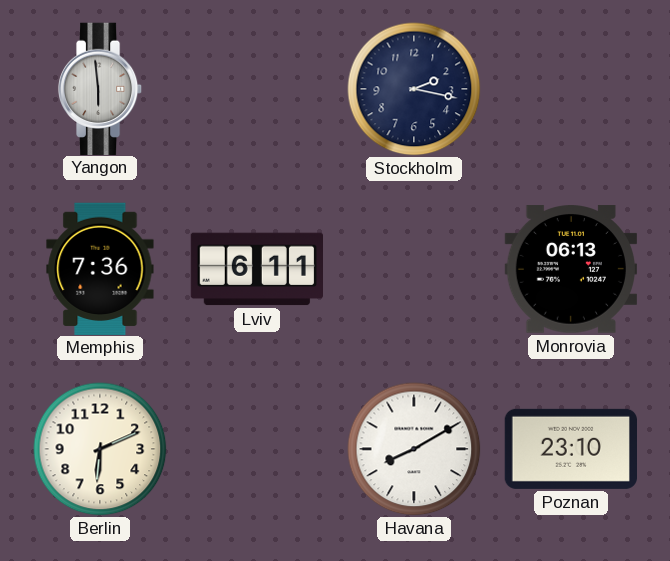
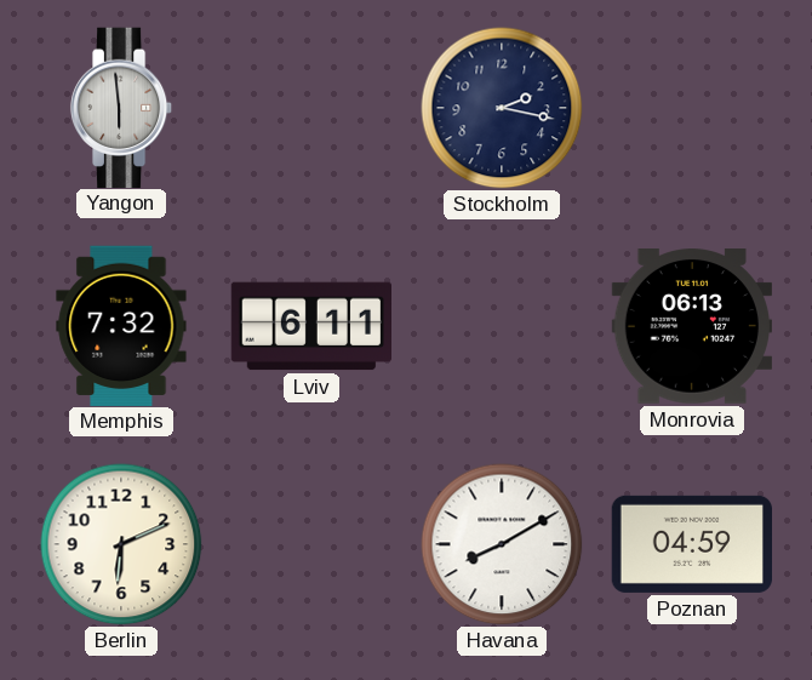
Memphis: 7:36 -> 7:32 (121, 325)
Poznan: 23:10 -> 04:59 (691, 544)
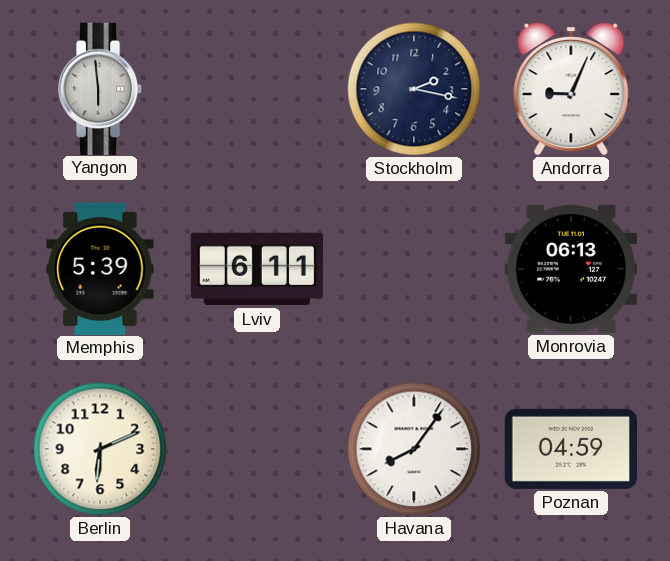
Andorra: none -> 9:04 (571, 90)
Memphis: 7:32 -> 5:39 (100, 268)
Havana: 8:10 -> 8:06 (414, 449)
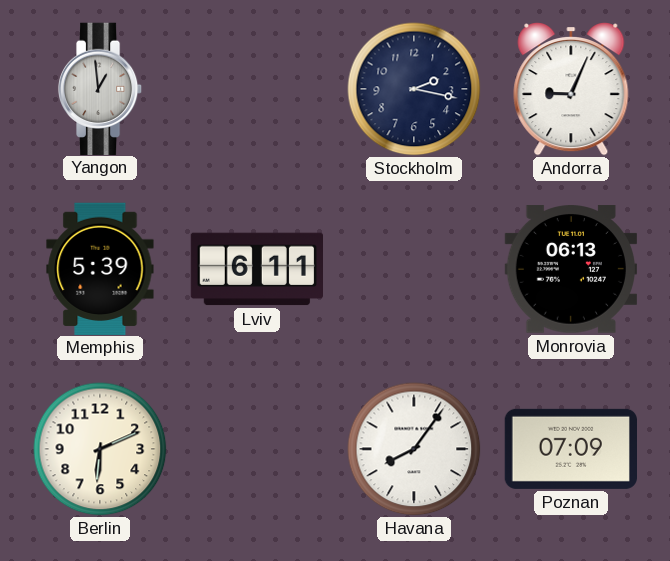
Yangon: 5:59 -> 12:59 (100, 88)
Poznan: 04:59 -> 07:09 (570, 449)
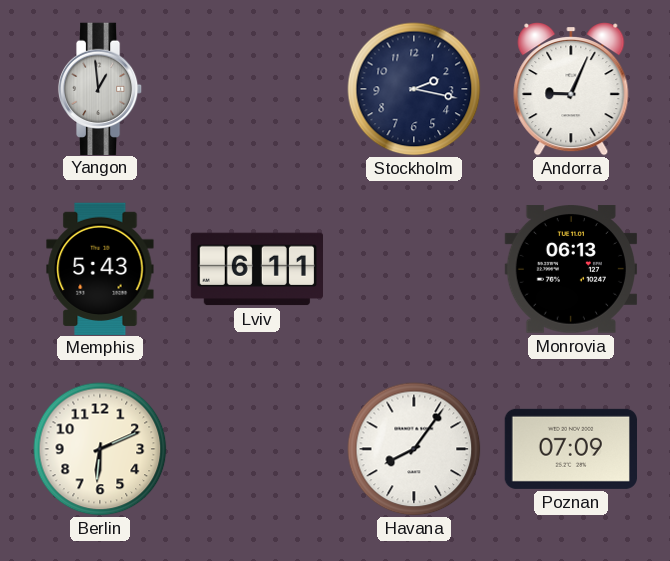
Memphis: 5:39 -> 5:43 (100, 268)
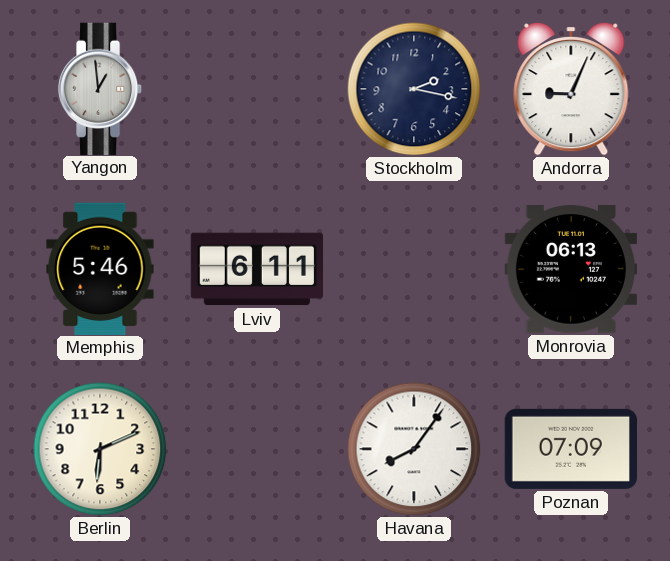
Memphis: 5:43 -> 5:46 (100, 268)
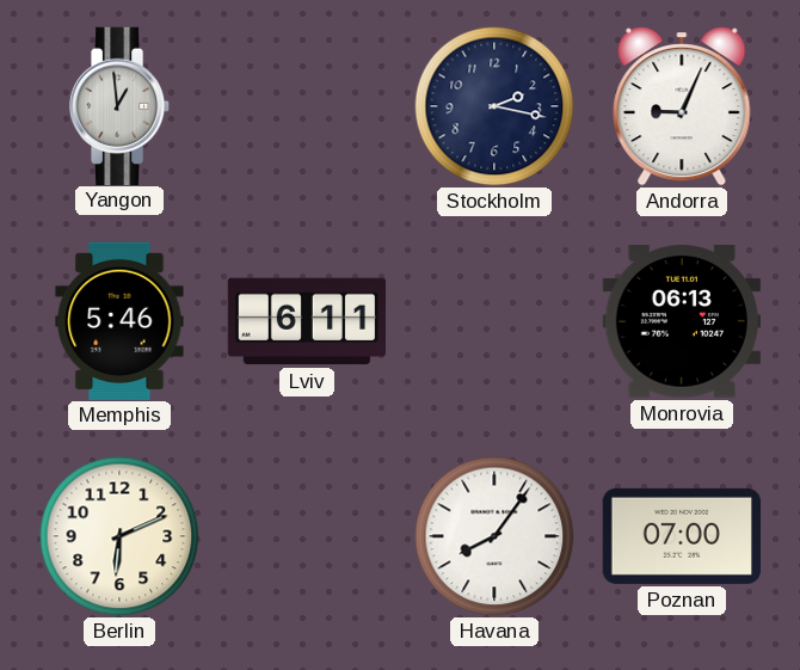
Poznan: 07:09 -> 07:00 (681, 536)
